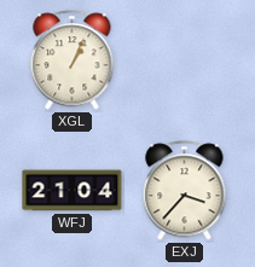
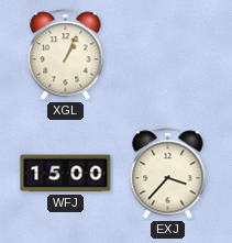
WFJ: 21:04 -> 15:00 (66, 174)
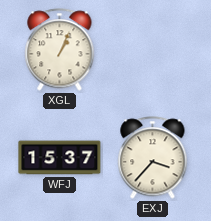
WFJ: 15:00 -> 15:37 (60, 158)
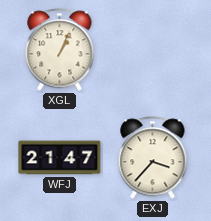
WFJ: 15:37 -> 21:47 (60, 158)
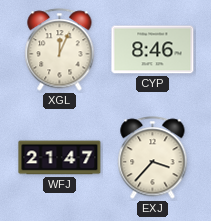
XGL: 1:04 -> 12:04 (60, 50)
CYP: none -> 8:46 (153, 50)
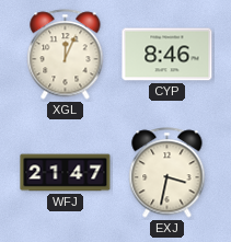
EXJ: 3:37 -> 3:32 (168, 173)
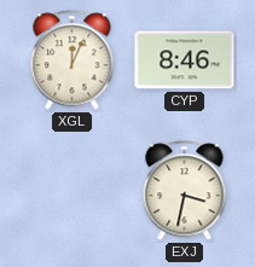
WFJ: 21:47 -> none (66, 173)
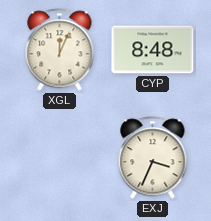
CYP: 8:46 -> 8:48 (153, 50)
EXJ: 3:32 -> 3:34 (153, 158)
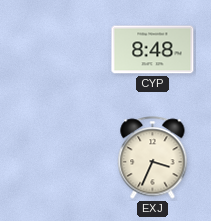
XGL: 12:04 -> none (60, 50)
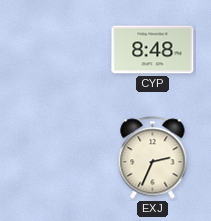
EXJ: 3:34 -> 2:34 (153, 158)
